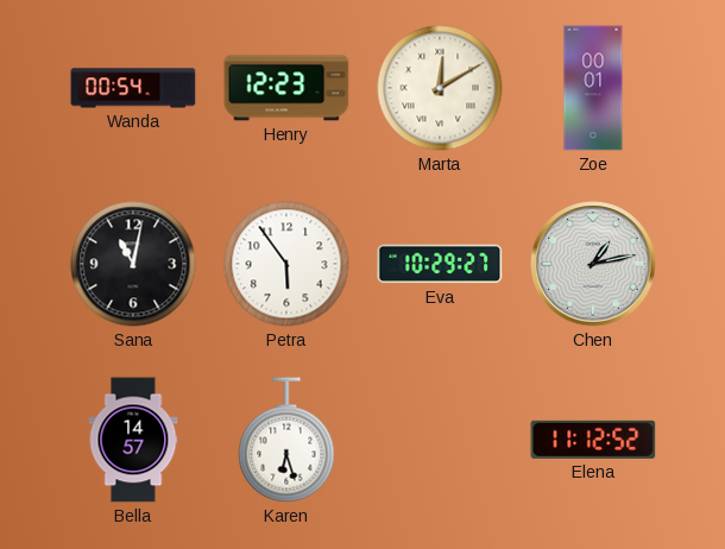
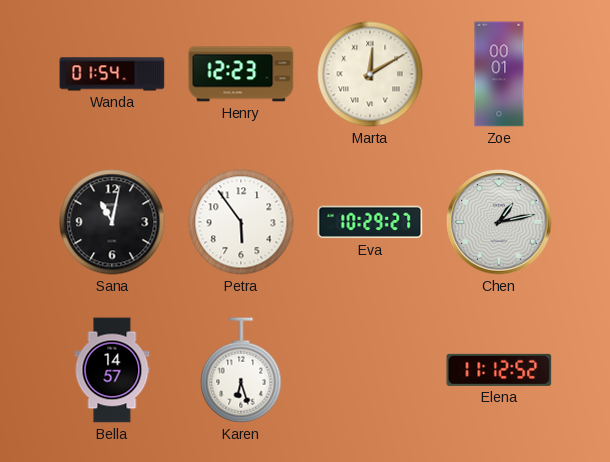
Wanda: 00:54 -> 01:54 (112, 74)
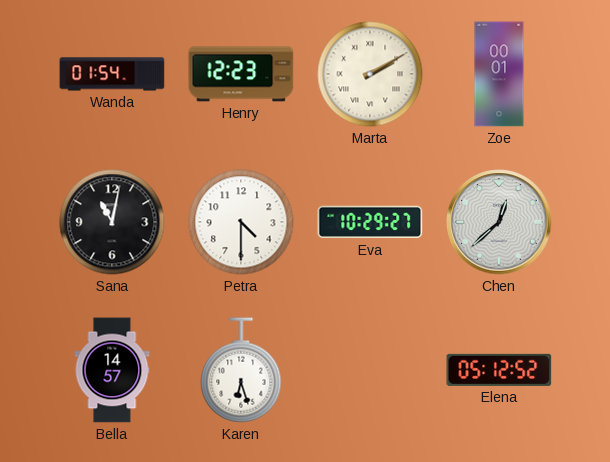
Marta: 12:10 -> 2:10 (370, 74)
Petra: 5:54 -> 4:30 (241, 222)
Chen: 1:13 -> 12:38 (499, 222)
Elena: 11:12 -> 05:12 (499, 370)
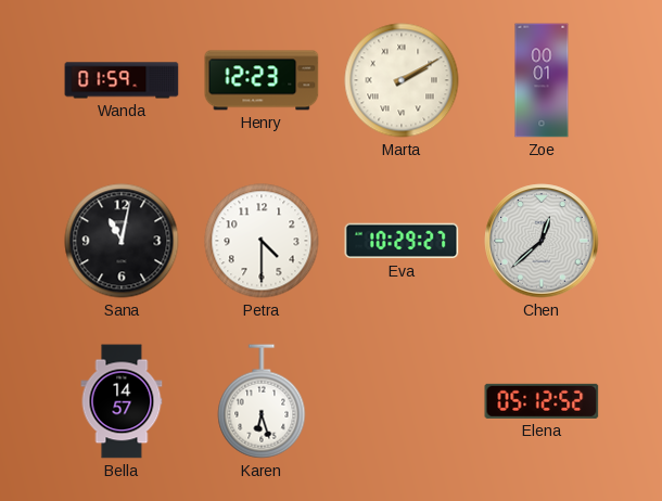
Wanda: 01:54 -> 01:59 (122, 80)
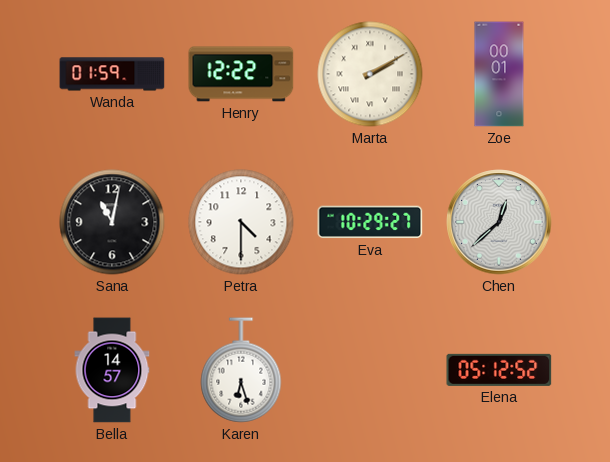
Henry: 12:23 -> 12:22 (241, 74)
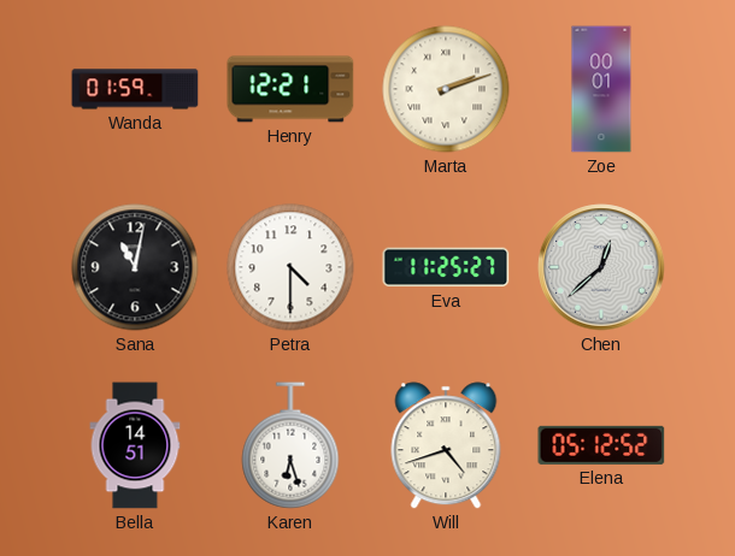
Henry: 12:22 -> 12:21 (290, 89)
Marta: 2:10 -> 2:12 (446, 89)
Eva: 10:29 -> 11:25 (446, 267)
Bella: 14:57 -> 14:51 (135, 445)
Will: none -> 4:42 (446, 445)
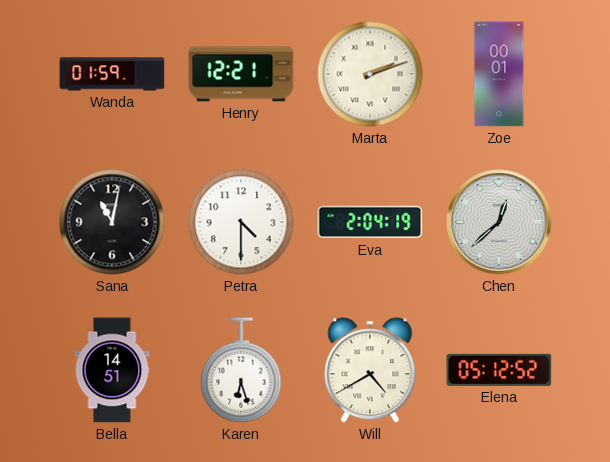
Eva: 11:25 -> 2:04 (370, 222)
Will: 4:42 -> 4:40 (370, 370)
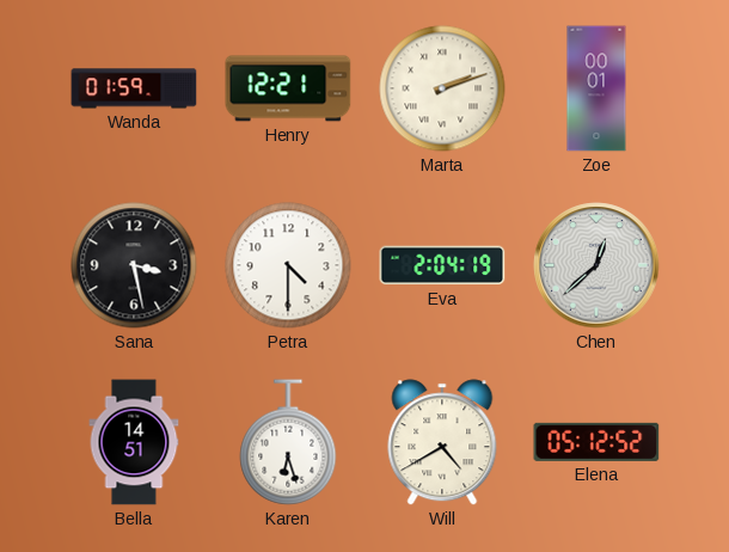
Sana: 11:02 -> 3:28 (134, 265)
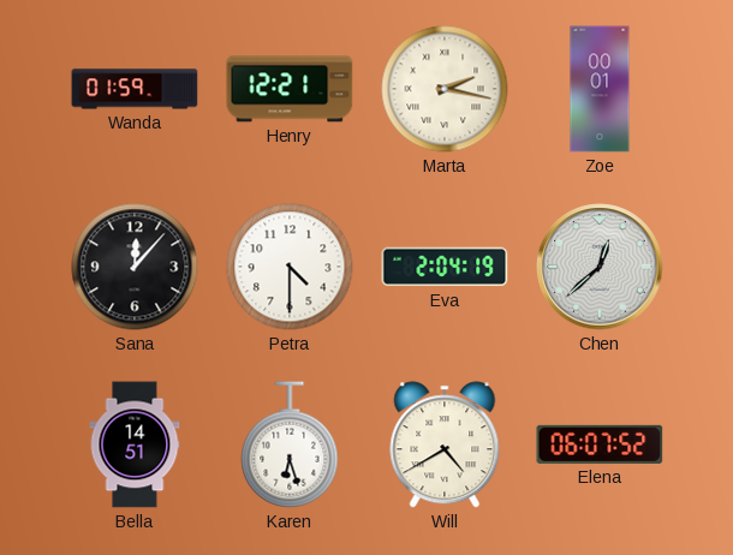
Marta: 2:12 -> 2:17 (445, 89)
Sana: 3:28 -> 12:07 (135, 267)
Elena: 05:12 -> 06:07 (600, 444)
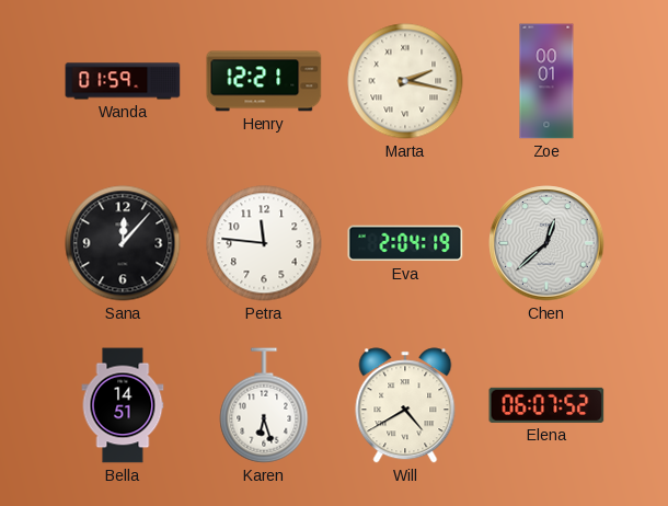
Petra: 4:30 -> 11:46 (264, 243)
